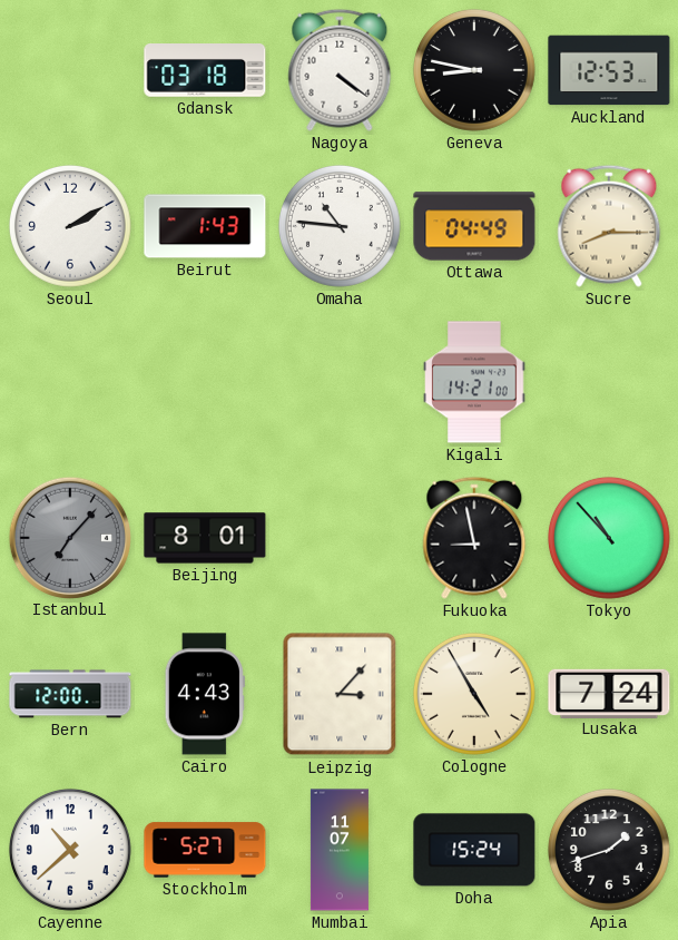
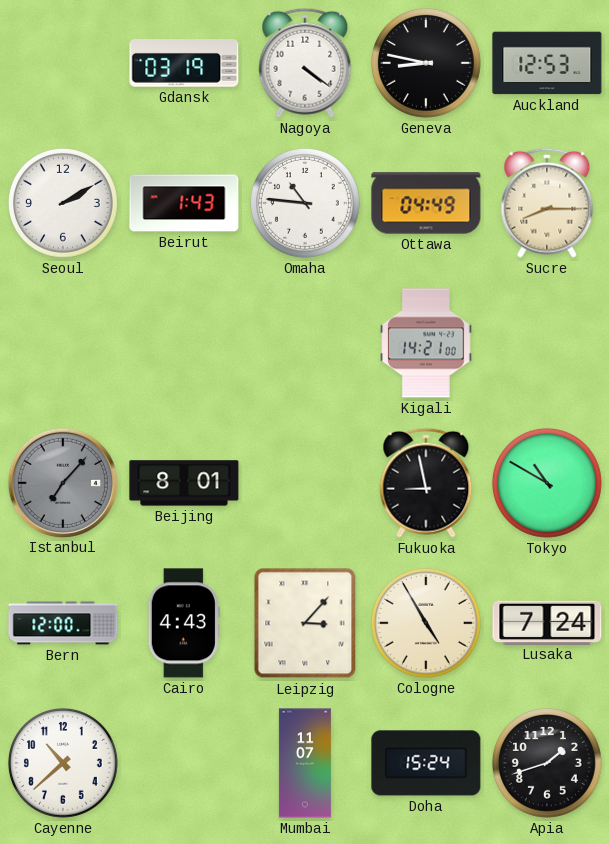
Gdansk: 03:18 -> 03:19 (184, 64)
Tokyo: 10:53 -> 10:50 (547, 483)
Stockholm: 5:27 -> none (205, 850)
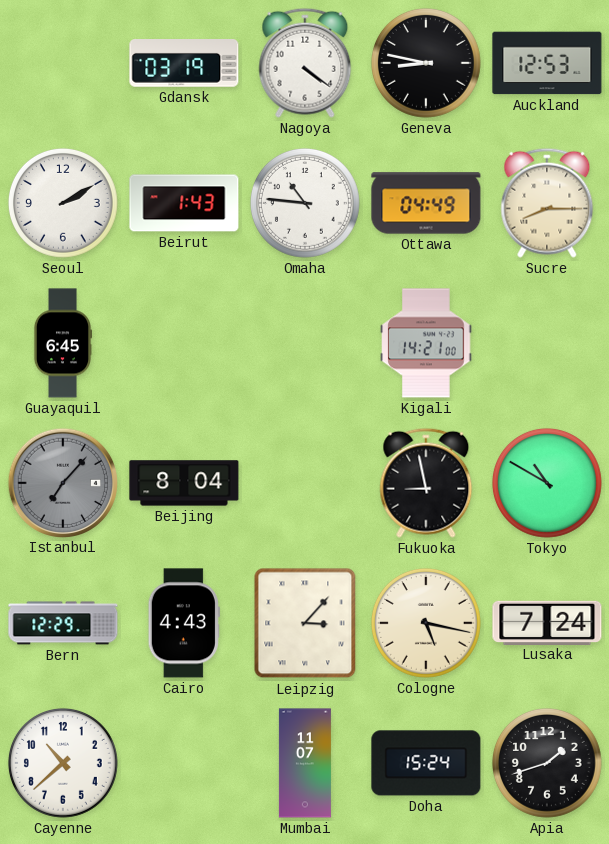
Guayaquil: none -> 6:45 (62, 343)
Beijing: 8:01 -> 8:04 (184, 483)
Bern: 12:00 -> 12:29 (63, 623)
Cologne: 4:55 -> 5:17 (426, 623)
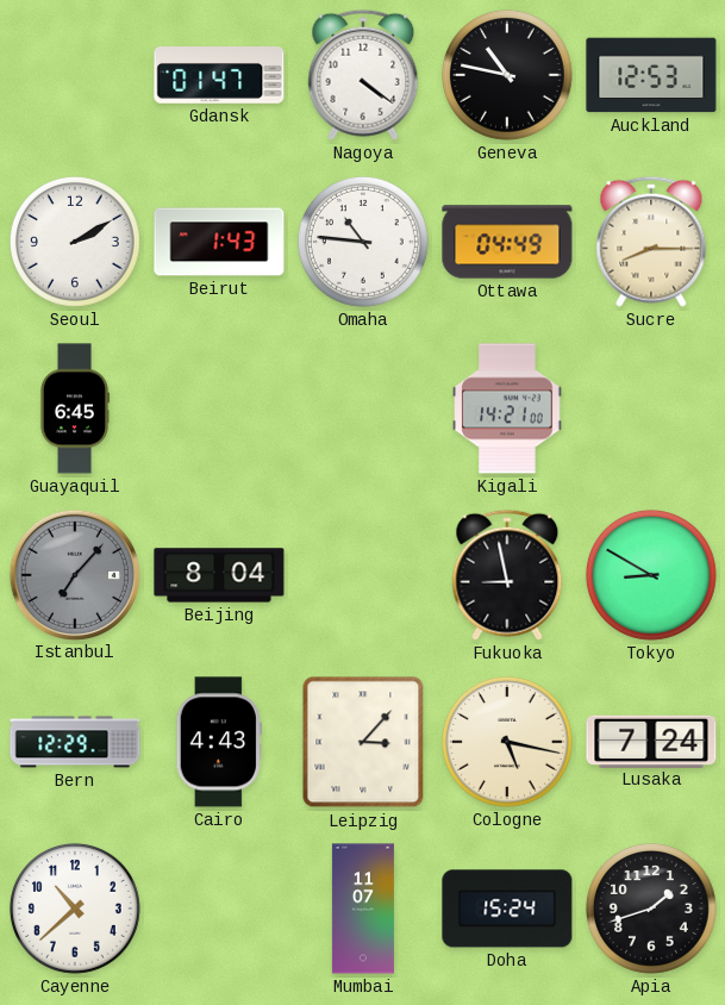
Gdansk: 03:19 -> 01:47 (219, 76)
Geneva: 8:47 -> 10:47 (507, 75)
Tokyo: 10:50 -> 8:50 (651, 575)
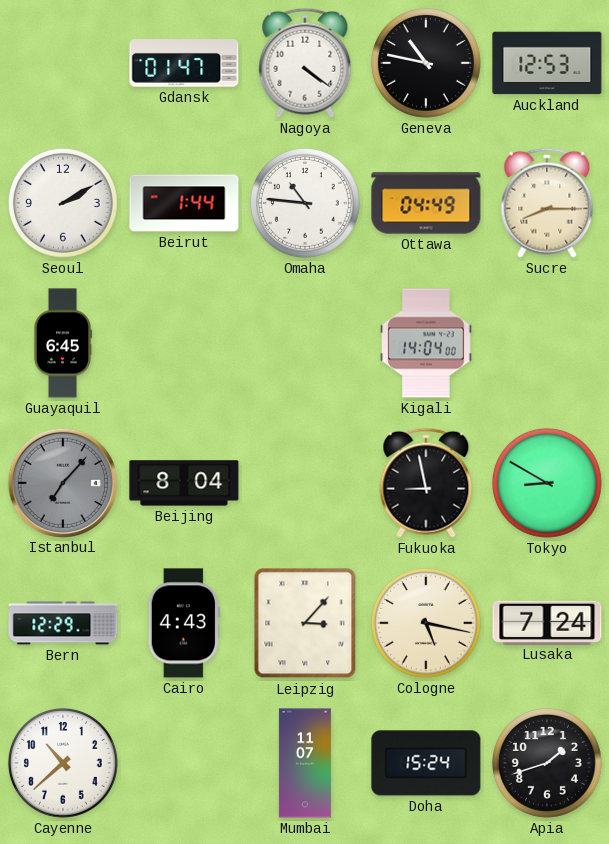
Beirut: 1:43 -> 1:44 (184, 203)
Kigali: 14:21 -> 14:04 (426, 343)
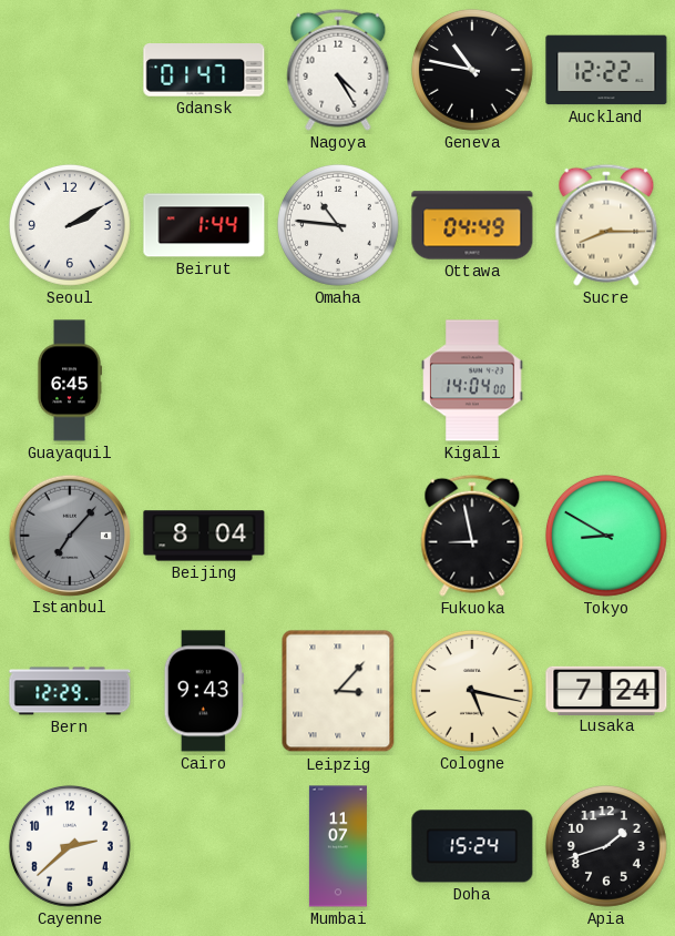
Nagoya: 4:21 -> 4:25 (338, 70)
Auckland: 12:53 -> 12:22 (606, 70)
Cairo: 4:43 -> 9:43 (204, 691)
Cayenne: 10:38 -> 2:38 (70, 846)
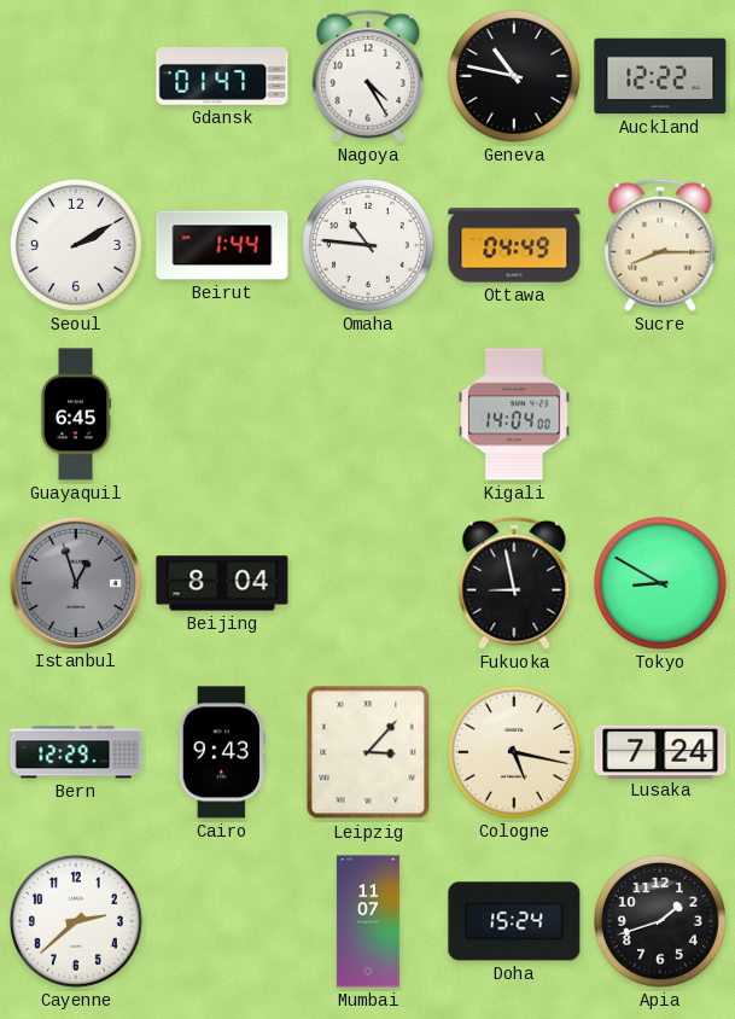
Istanbul: 7:07 -> 12:57 (75, 582)
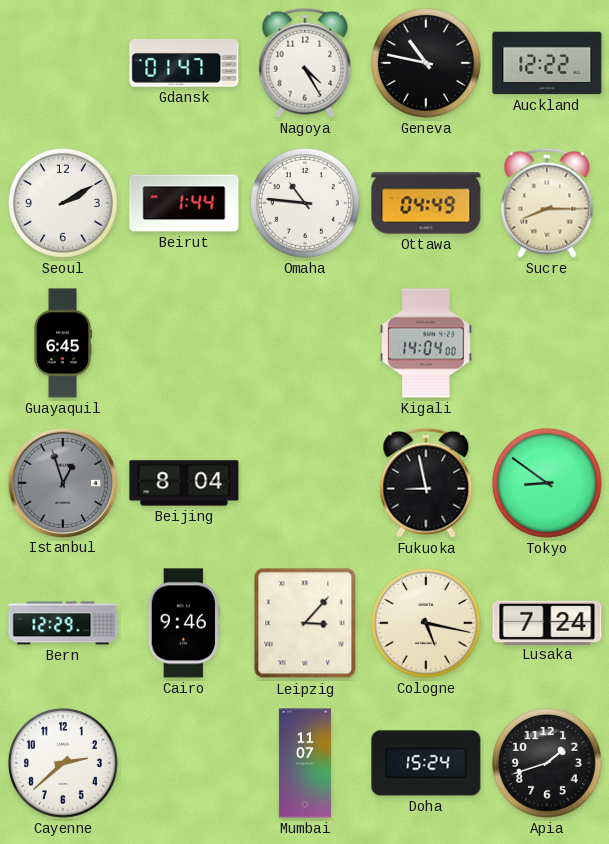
Tokyo: 8:50 -> 8:51 (547, 483)
Cairo: 9:43 -> 9:46 (184, 623)
